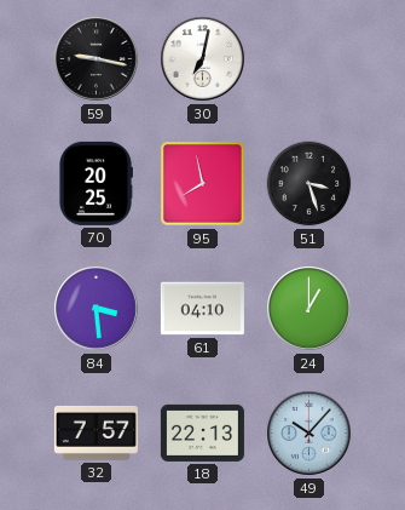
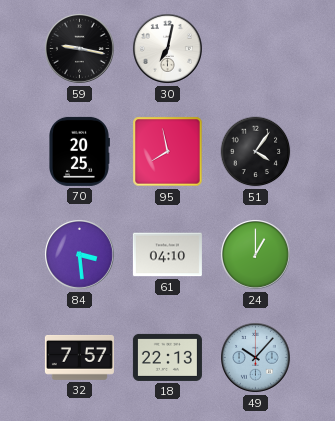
51: 3:27 -> 4:06 (256, 152)
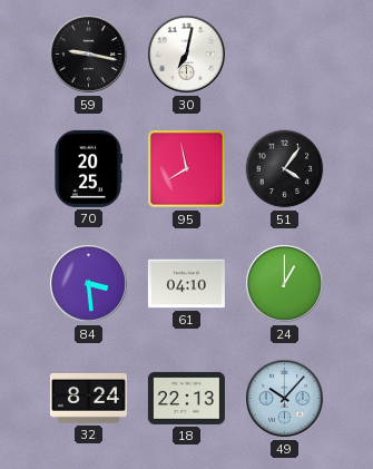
32: 7:57 -> 8:24 (88, 398)
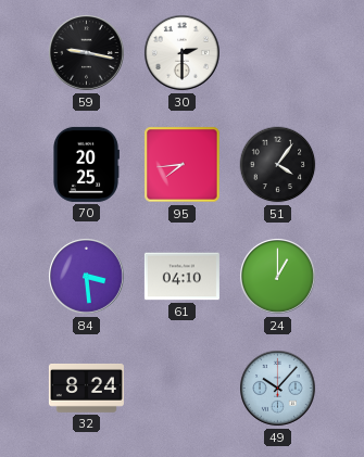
30: 7:02 -> 2:30 (183, 53)
95: 7:58 -> 7:44 (183, 165)
18: 22:13 -> none (186, 398)
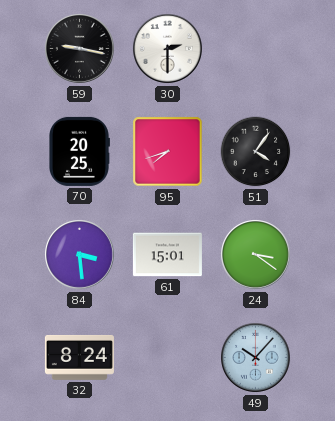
95: 7:44 -> 7:42 (168, 152)
61: 04:10 -> 15:01 (167, 255)
24: 1:00 -> 3:21 (256, 255)
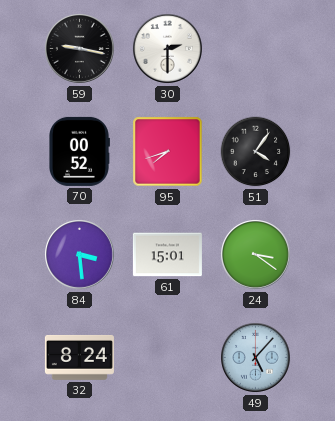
70: 20:25 -> 00:52 (80, 151)
49: 10:07 -> 5:07 (256, 358)
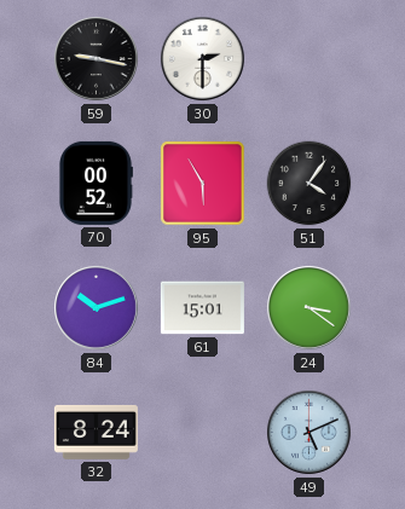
95: 7:42 -> 5:55 (203, 184)
84: 3:29 -> 10:12 (97, 308)
49: 5:07 -> 5:11 (309, 433)
